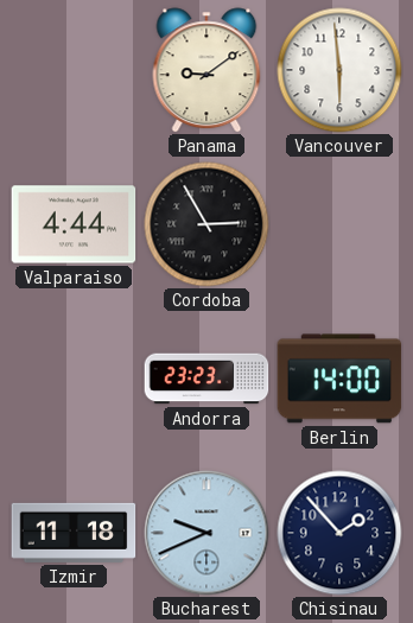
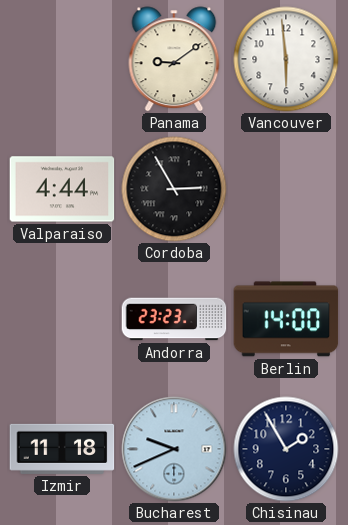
Chisinau: 1:53 -> 1:55 (286, 449)
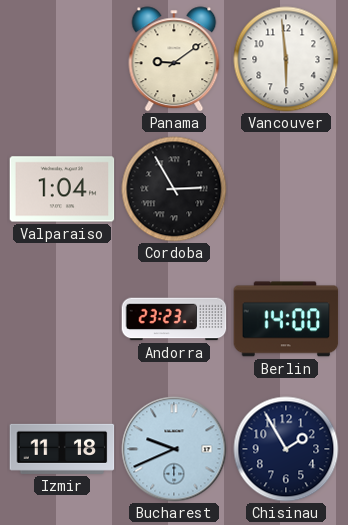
Valparaiso: 4:44 -> 1:04 (62, 189)
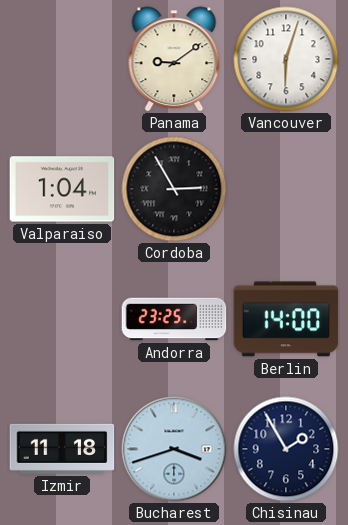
Vancouver: 5:59 -> 6:03 (286, 59)
Andorra: 23:23 -> 23:25 (174, 319)
Bucharest: 9:41 -> 3:42 (174, 449)
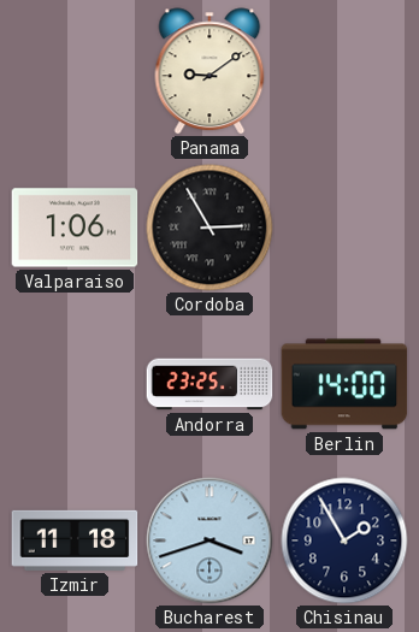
Vancouver: 6:03 -> none (286, 59)
Valparaiso: 1:04 -> 1:06 (75, 228)
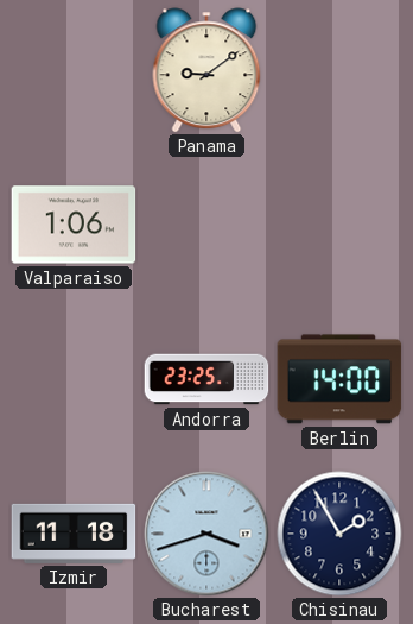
Cordoba: 2:55 -> none (209, 228)
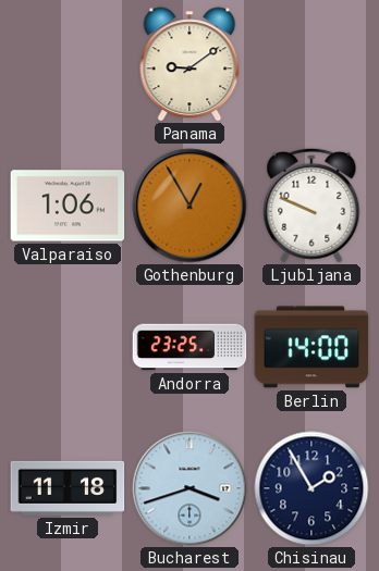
Gothenburg: none -> 12:55 (189, 206)
Ljubljana: none -> 9:49 (311, 206)
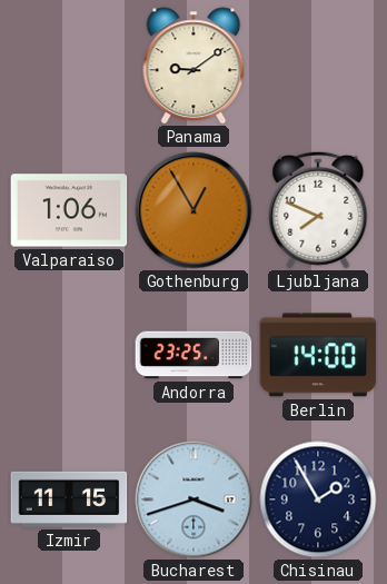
Ljubljana: 9:49 -> 7:49 (318, 210)
Izmir: 11:18 -> 11:15 (69, 499)
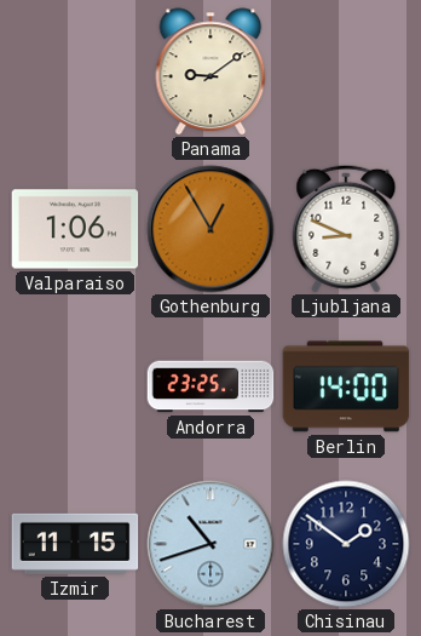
Ljubljana: 7:49 -> 8:49 (346, 229)
Bucharest: 3:42 -> 10:42 (211, 544)
Chisinau: 1:55 -> 1:51 (346, 544)
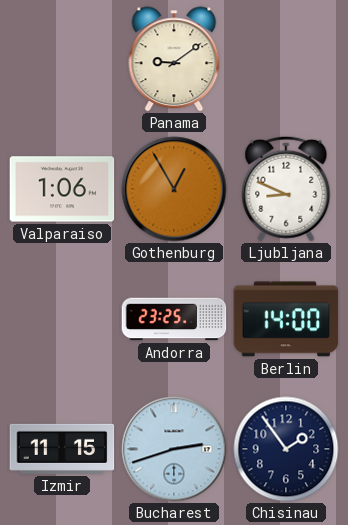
Bucharest: 10:42 -> 2:42 (174, 449)
Chisinau: 1:51 -> 1:54 (286, 449)
